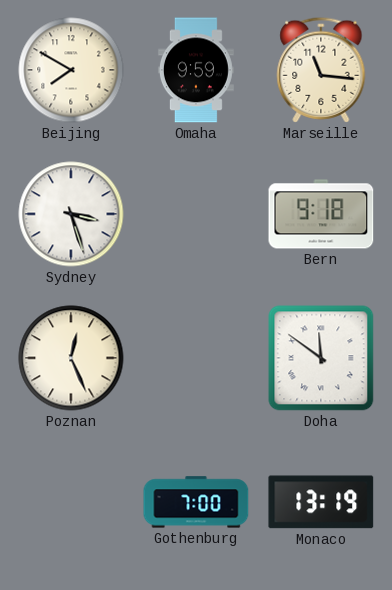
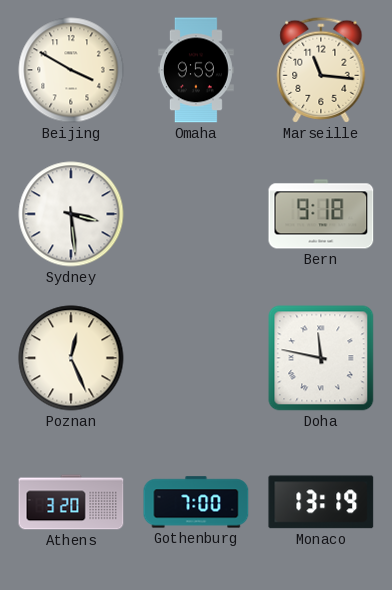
Beijing: 7:50 -> 3:50 (71, 70)
Sydney: 3:27 -> 3:29 (71, 214)
Doha: 11:51 -> 11:47 (321, 358)
Athens: none -> 3:20 (71, 502)
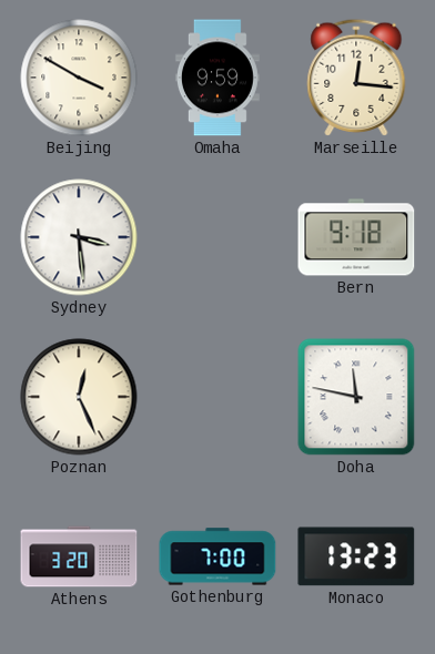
Marseille: 11:16 -> 12:16 (356, 78)
Monaco: 13:19 -> 13:23 (356, 556)
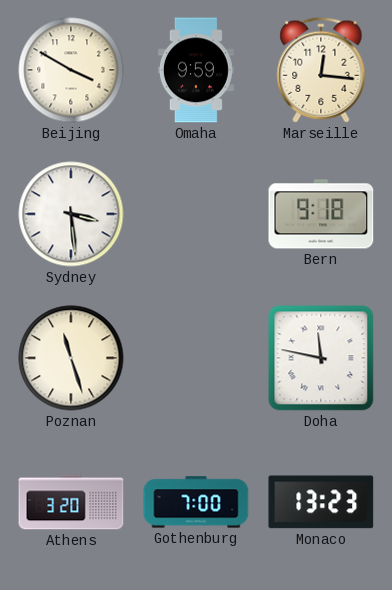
Poznan: 12:26 -> 11:27 (71, 358)
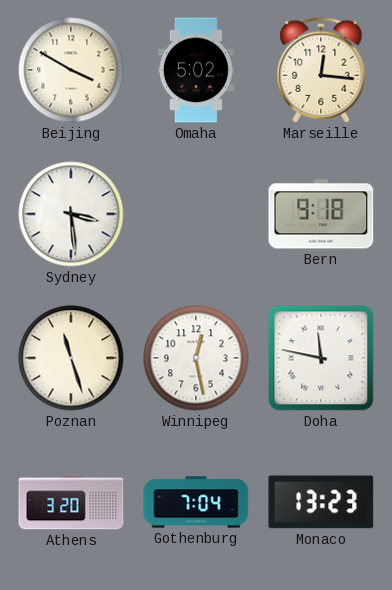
Omaha: 9:59 -> 5:02 (196, 70)
Winnipeg: none -> 12:28 (196, 358)
Gothenburg: 7:00 -> 7:04 (196, 502)
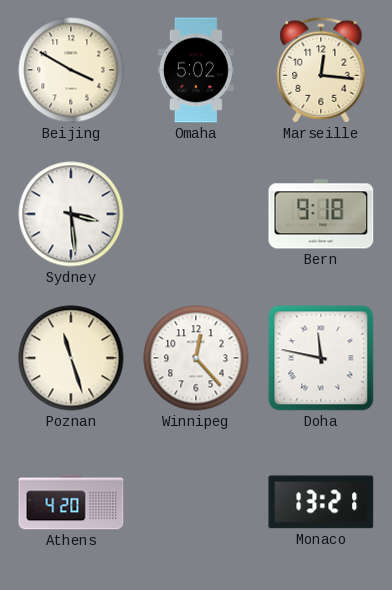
Winnipeg: 12:28 -> 12:23 (196, 358)
Athens: 3:20 -> 4:20 (71, 502)
Gothenburg: 7:04 -> none (196, 502)
Monaco: 13:23 -> 13:21 (321, 502)
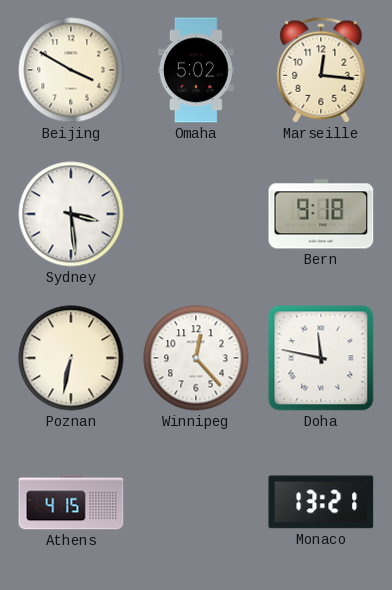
Poznan: 11:27 -> 6:32 (71, 358)
Athens: 4:20 -> 4:15 (71, 502)
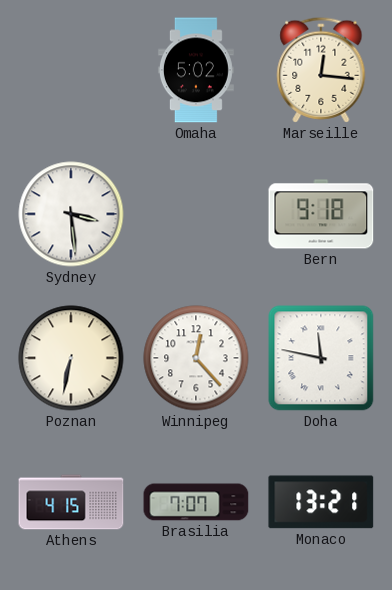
Beijing: 3:50 -> none (71, 70)
Brasilia: none -> 7:07 (196, 502)
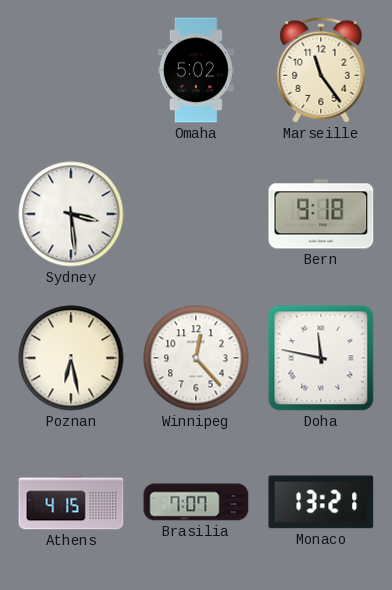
Marseille: 12:16 -> 11:24 (321, 70)
Poznan: 6:32 -> 6:28 (71, 358)
